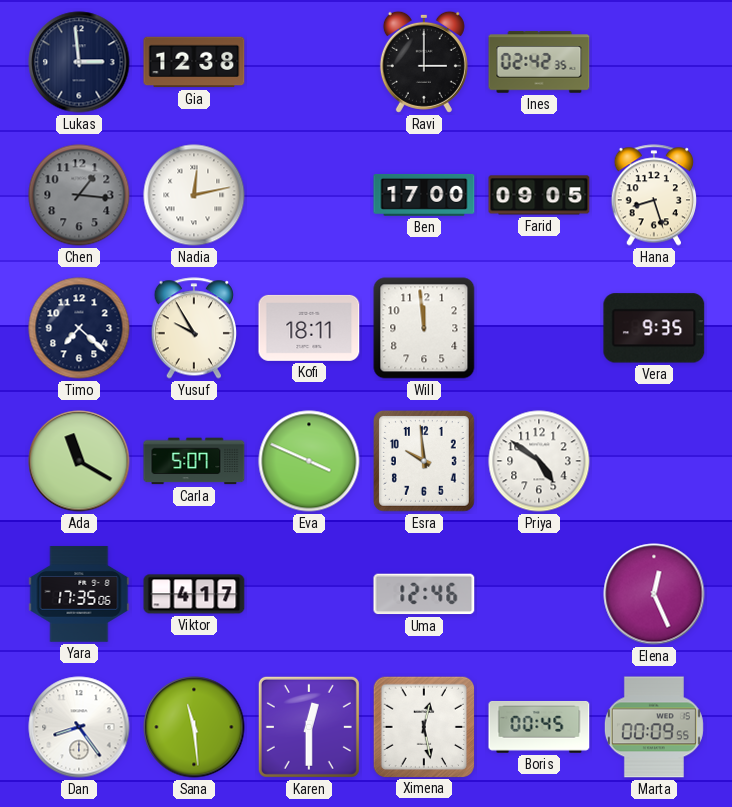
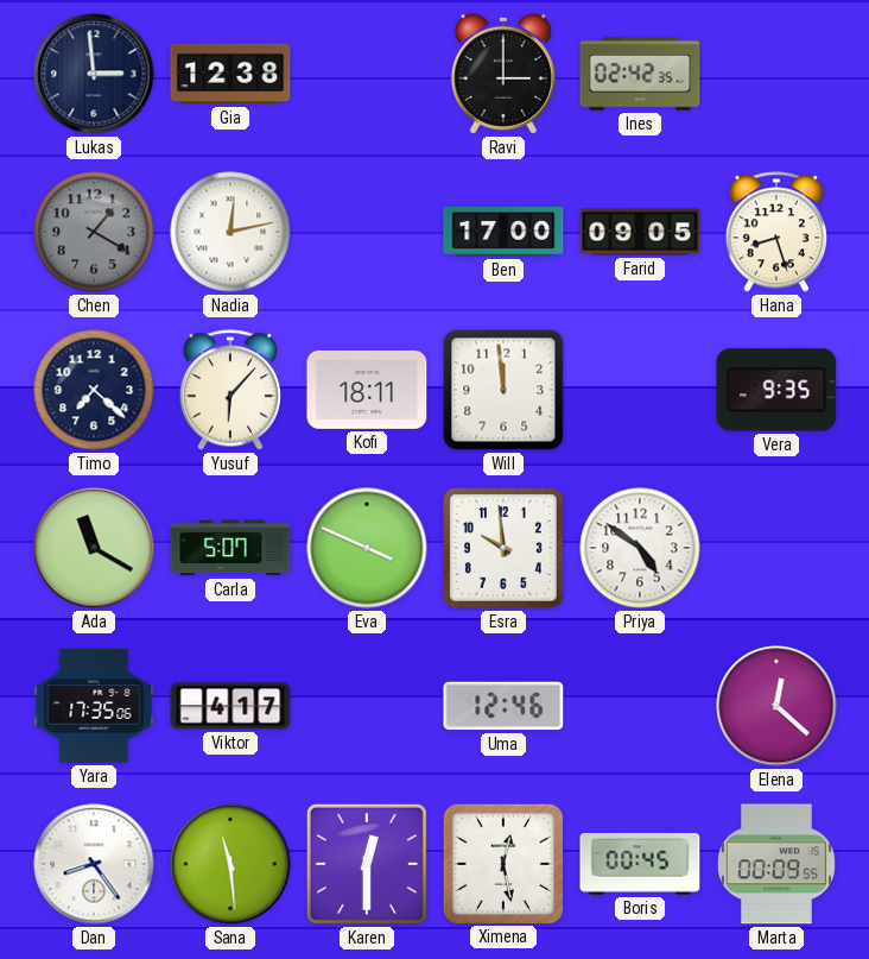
Chen: 1:16 -> 1:20 (94, 232)
Yusuf: 9:55 -> 6:07 (229, 390)
Elena: 12:26 -> 12:22 (776, 706)
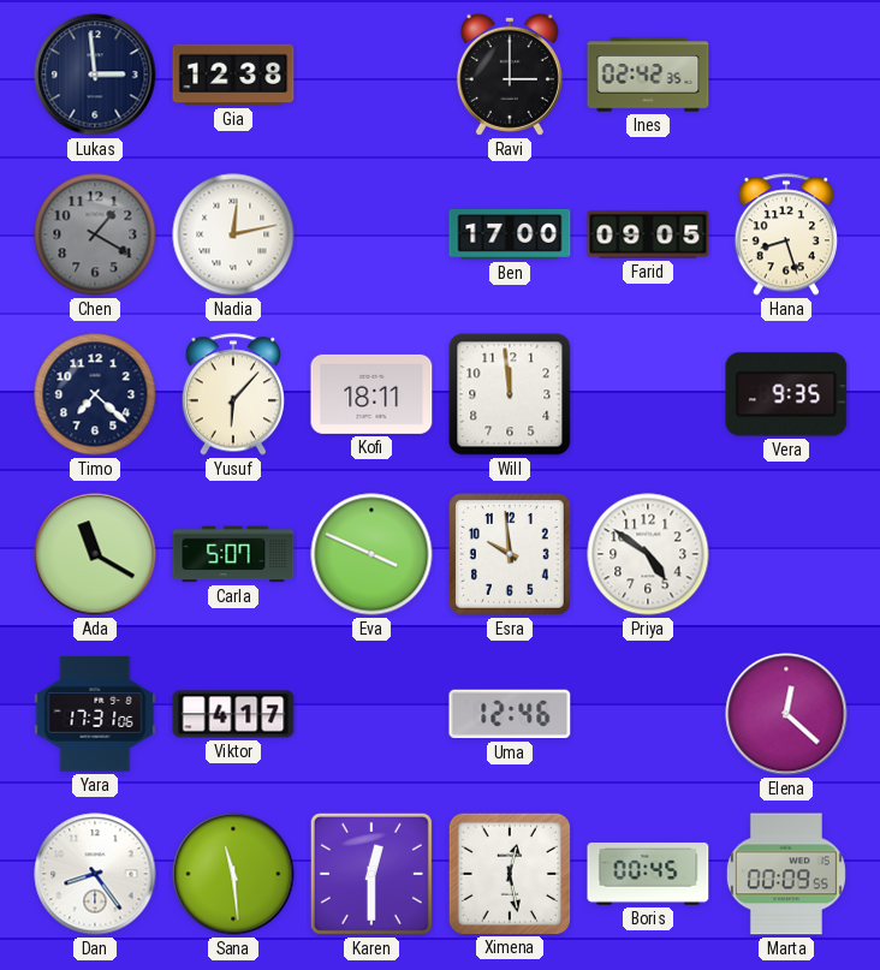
Yara: 17:35 -> 17:31 (95, 714)
